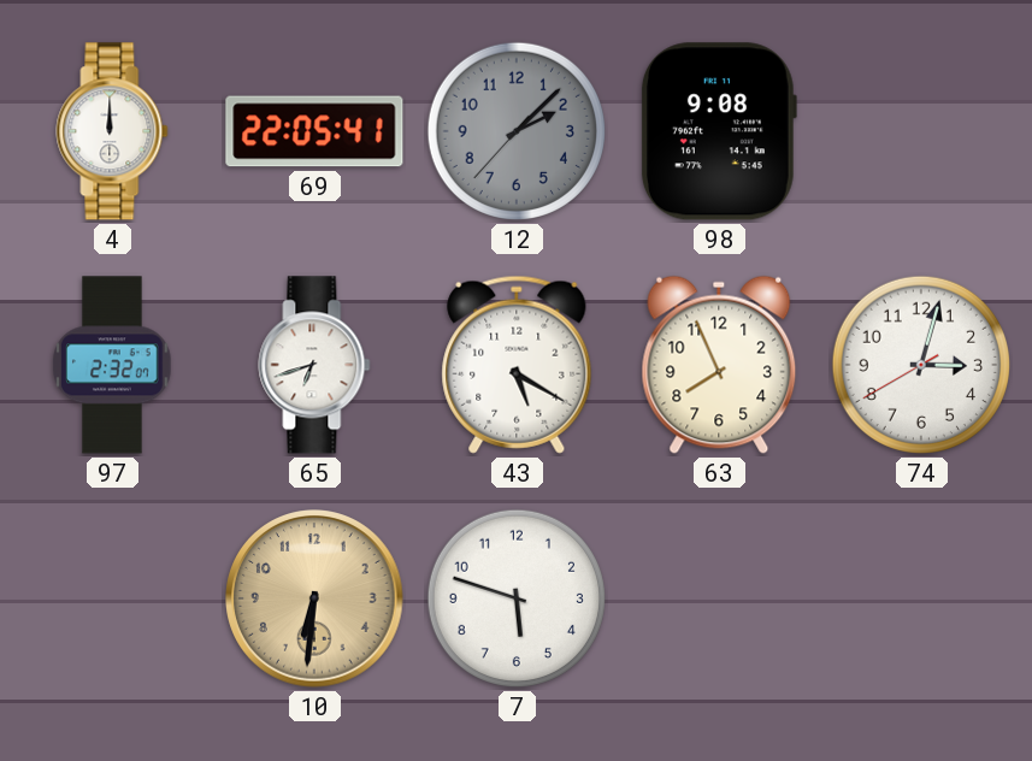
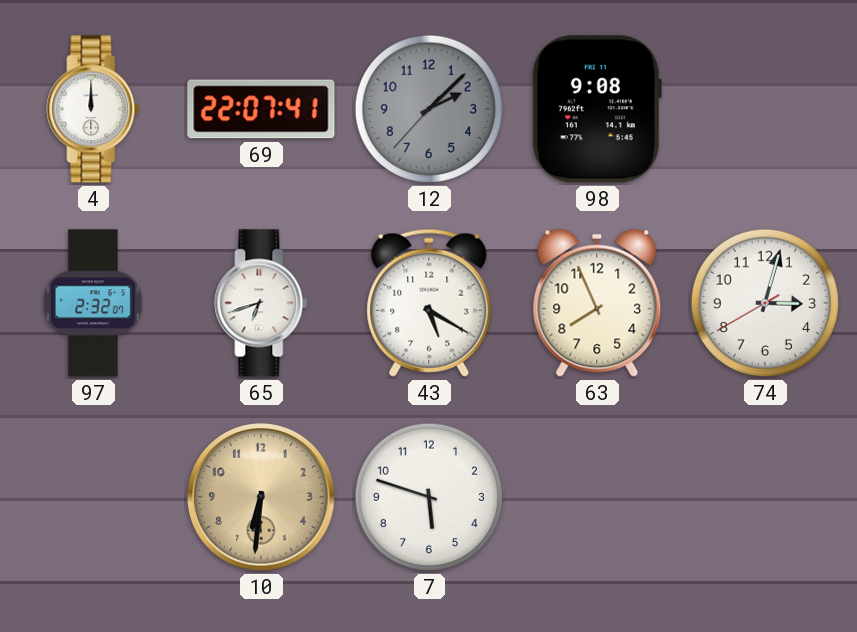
69: 22:05 -> 22:07 (261, 109)
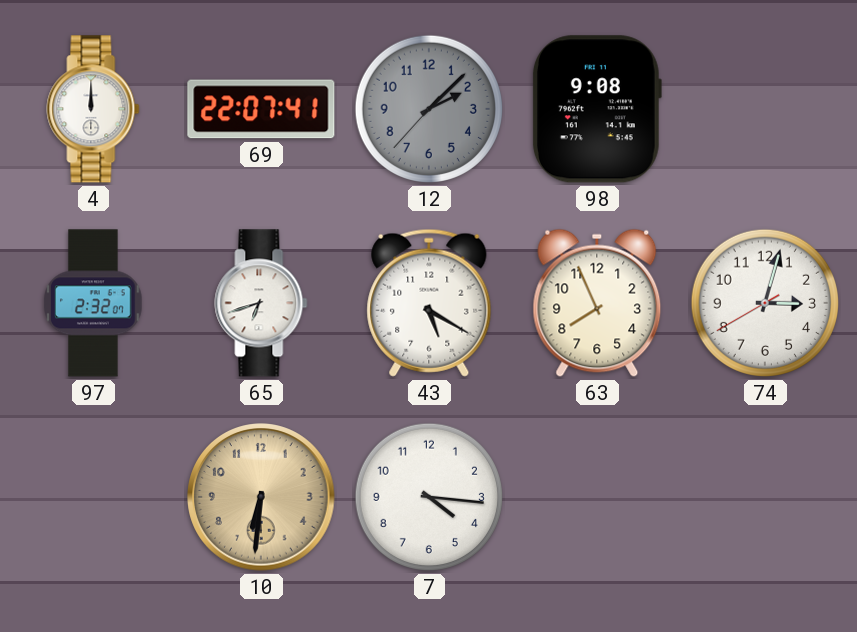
7: 5:48 -> 4:16 (429, 497)
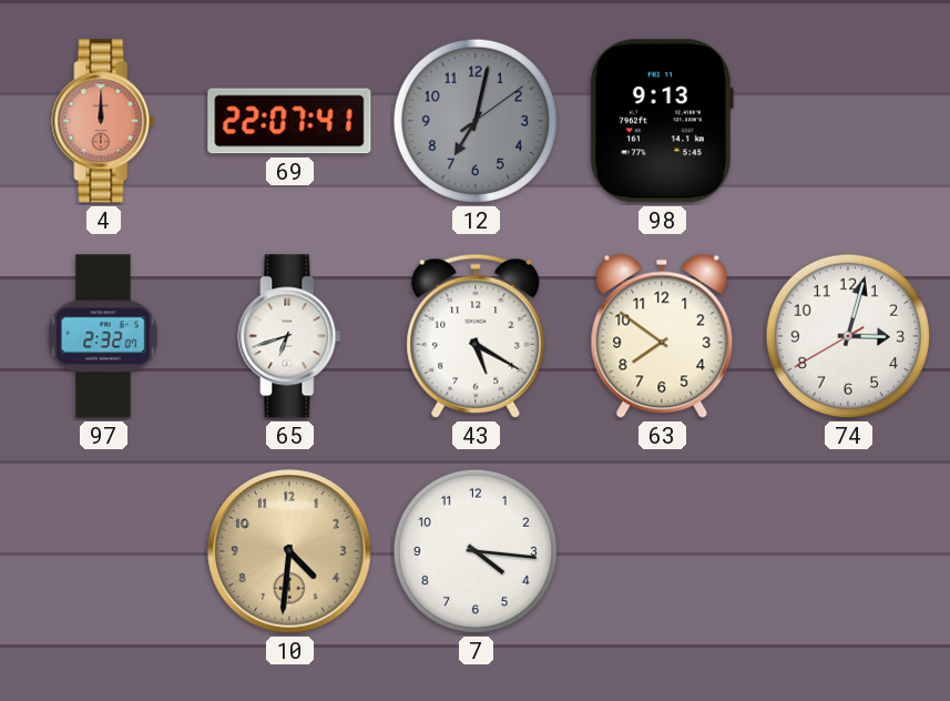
4 dial: white -> salmon (103, 121)
12: 2:07 -> 7:02 (476, 121)
98: 9:08 -> 9:13 (661, 121)
63: 7:56 -> 7:51 (662, 336)
10: 6:31 -> 4:31 (289, 551)
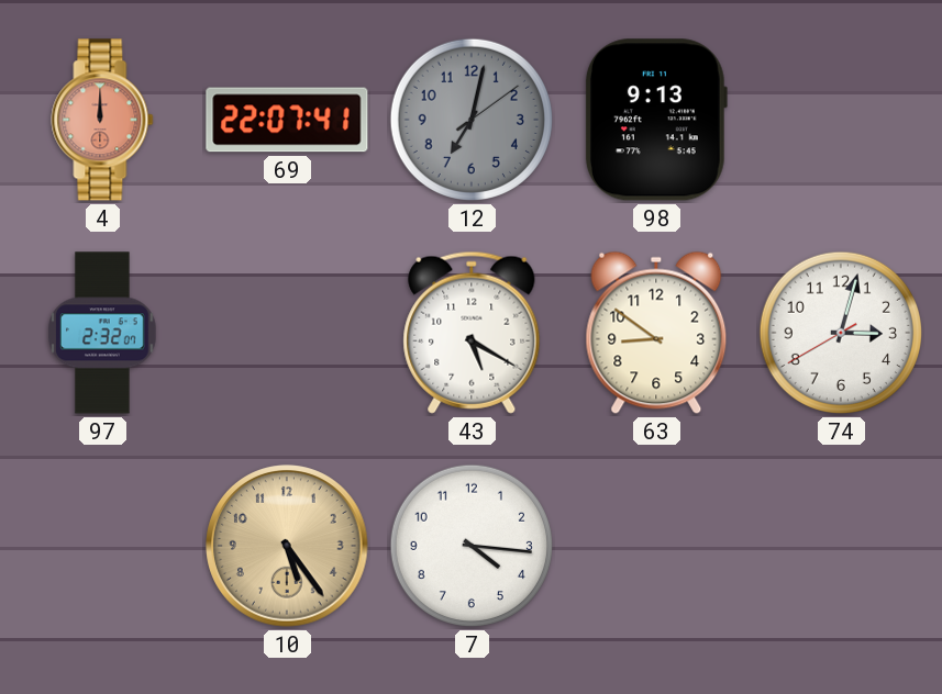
65: 6:42 -> none (289, 336)
63: 7:51 -> 8:51 (656, 333)
10: 4:31 -> 5:24 (287, 546)
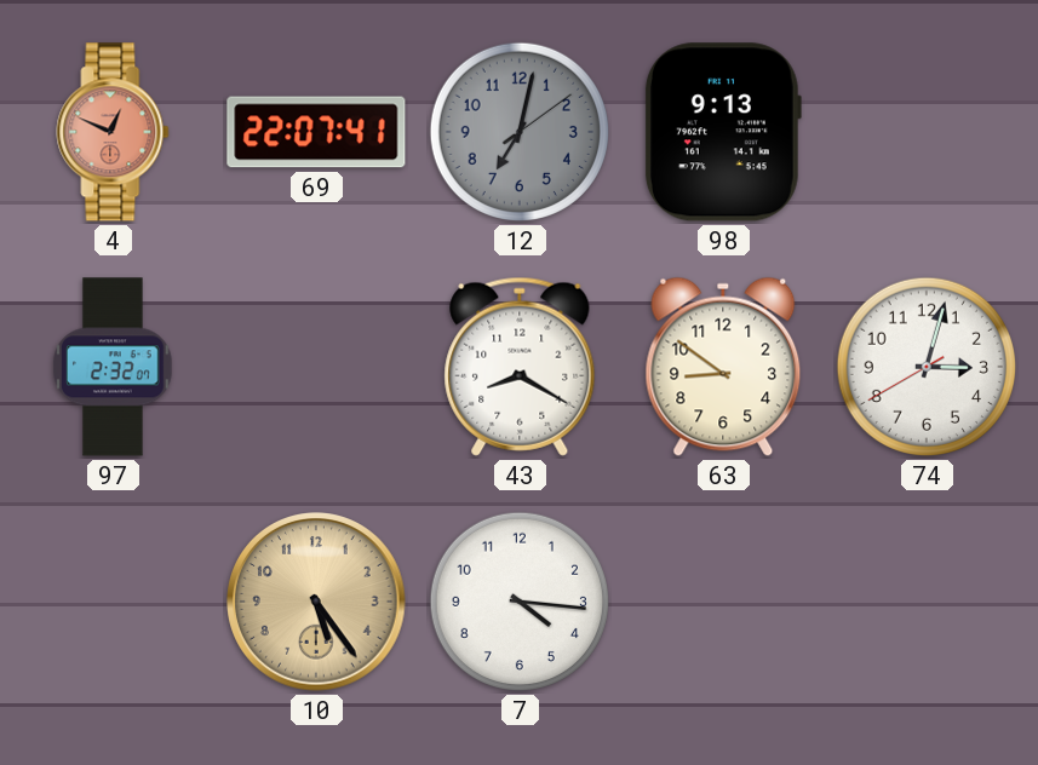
4: 12:00 -> 12:49 (113, 132)
43: 5:20 -> 8:20 (520, 367)
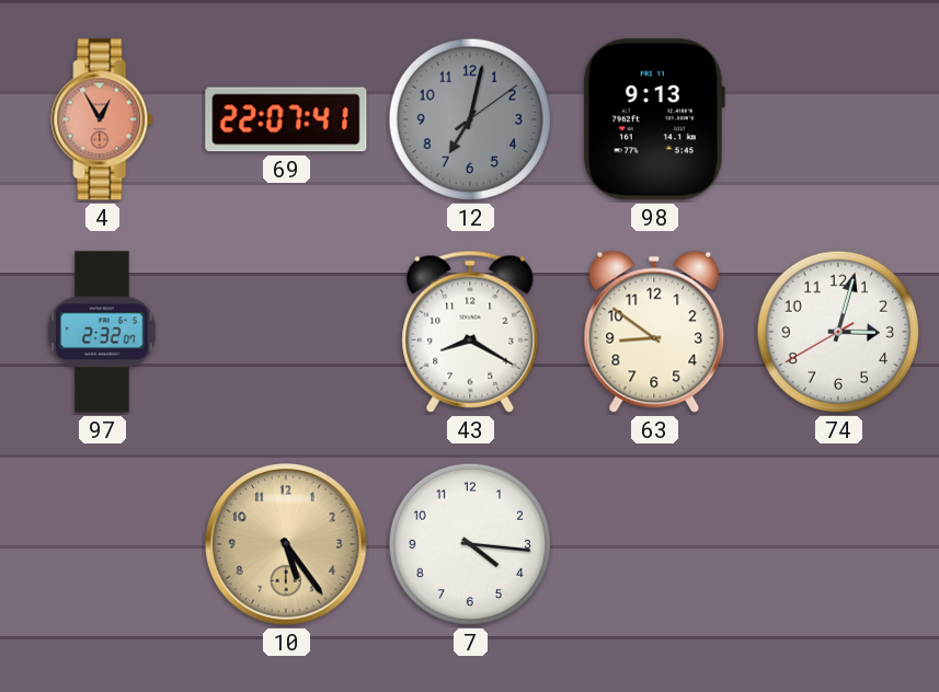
4: 12:49 -> 12:55 (102, 119)
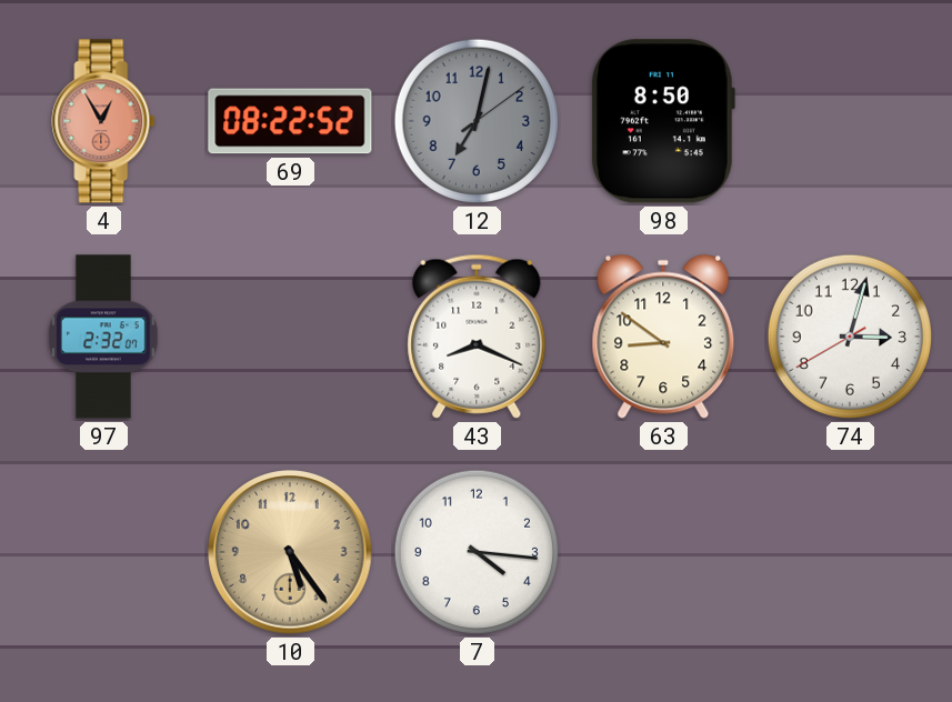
69: 22:07 -> 08:22 (290, 121)
98: 9:13 -> 8:50 (662, 121)
43: 8:20 -> 8:19 (477, 337)
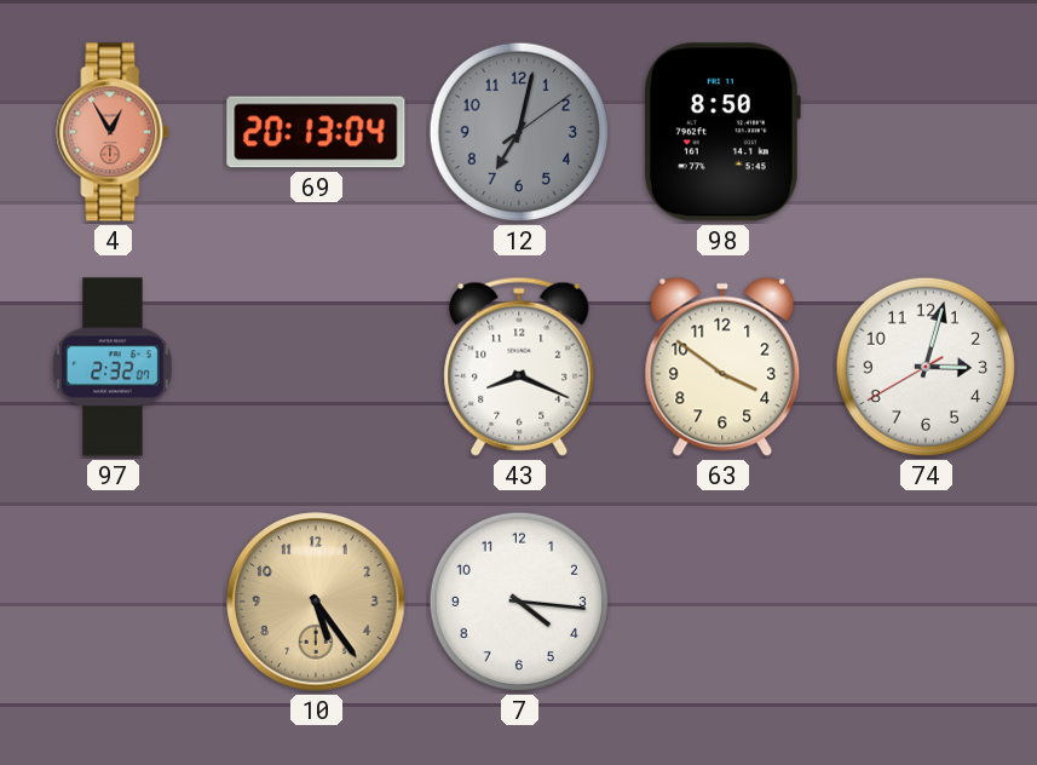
69: 08:22 -> 20:13 (316, 132)
63: 8:51 -> 3:51 (722, 367)
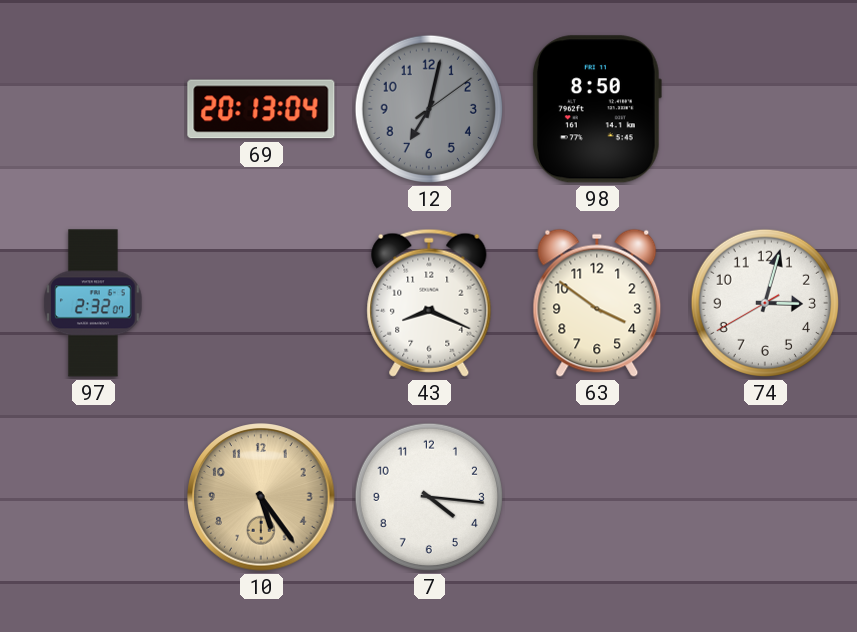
4: 12:55 -> none (113, 132)
